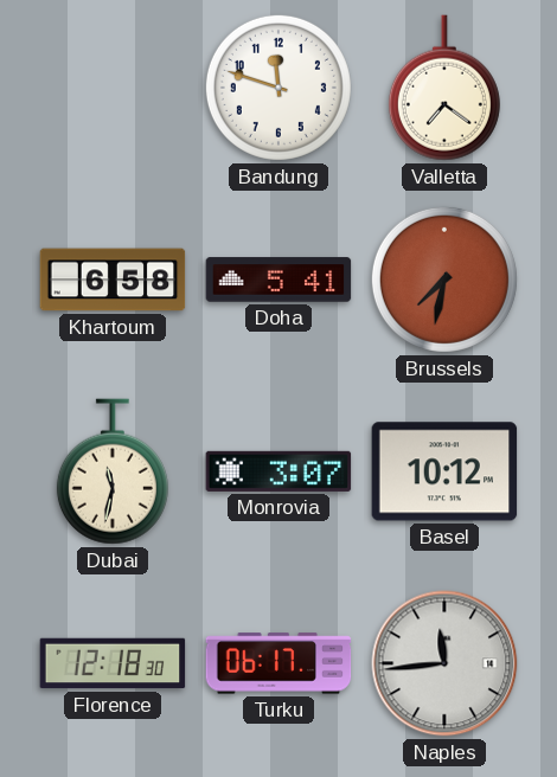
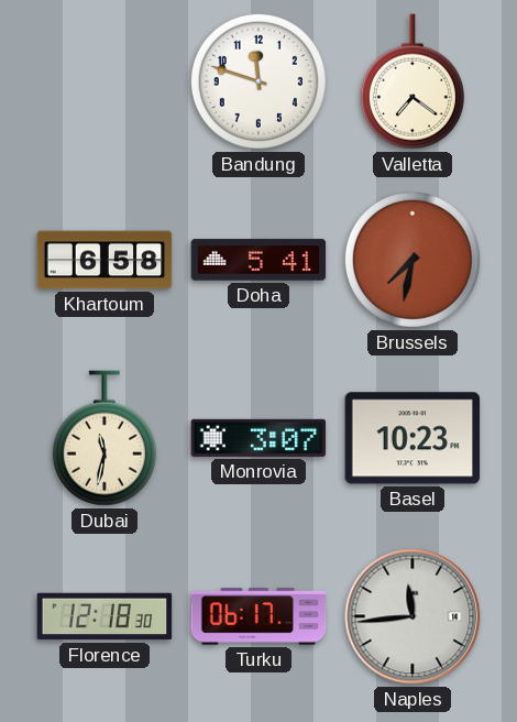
Basel: 10:12 -> 10:23 (413, 438)
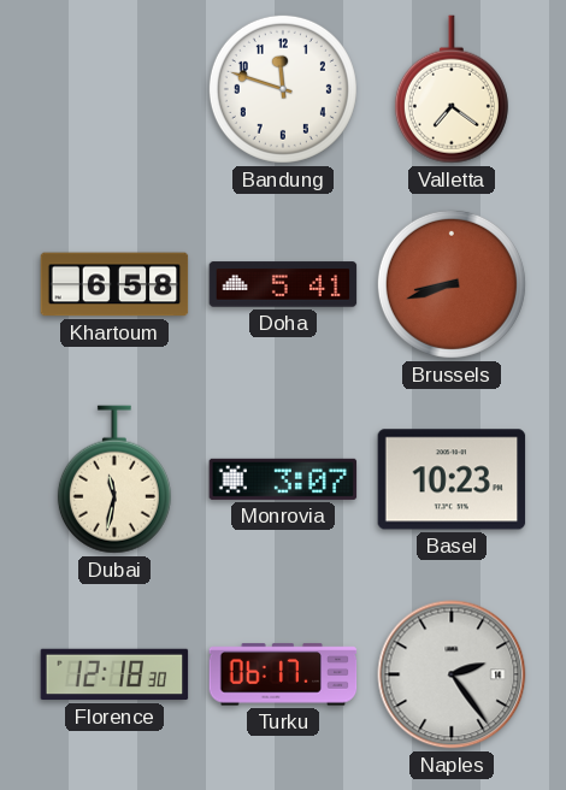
Brussels: 7:32 -> 8:42 (452, 284)
Naples: 11:44 -> 2:24 (452, 674)
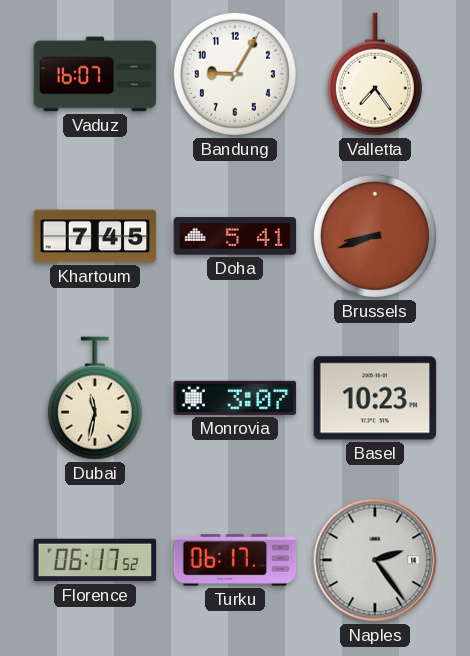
Vaduz: none -> 16:07 (95, 74)
Bandung: 11:48 -> 9:05 (235, 74)
Valletta: 7:21 -> 7:24 (375, 74)
Khartoum: 6:58 -> 7:45 (95, 236)
Florence: 12:18 -> 06:17 (95, 560)
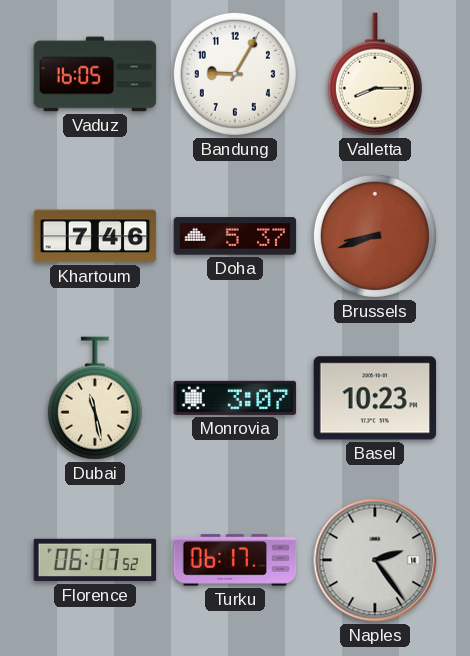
Vaduz: 16:07 -> 16:05 (95, 74)
Valletta: 7:24 -> 8:15 (375, 74)
Khartoum: 7:45 -> 7:46 (95, 236)
Doha: 5:41 -> 5:37 (235, 236)
Dubai: 11:32 -> 11:28 (95, 398)
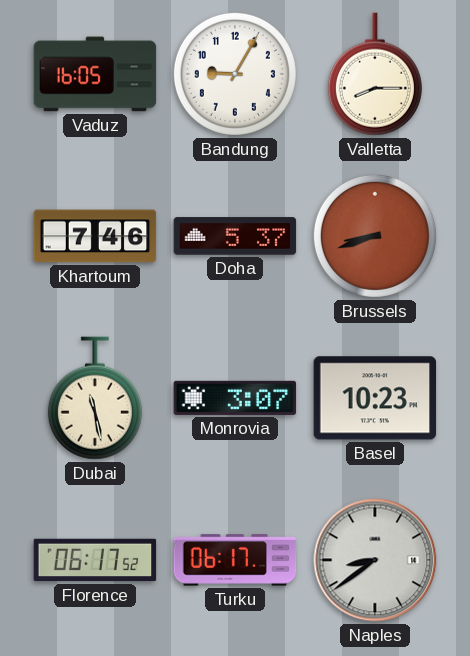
Naples: 2:24 -> 8:39 (375, 560)
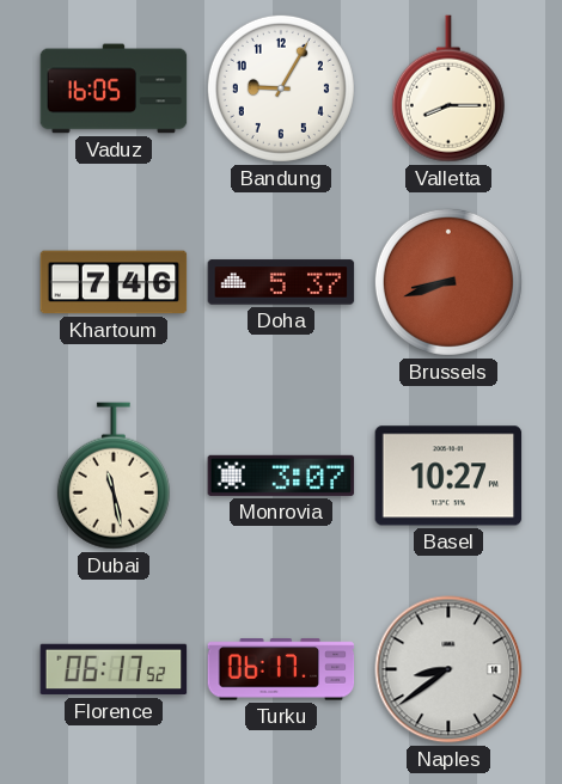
Basel: 10:23 -> 10:27 (448, 476)
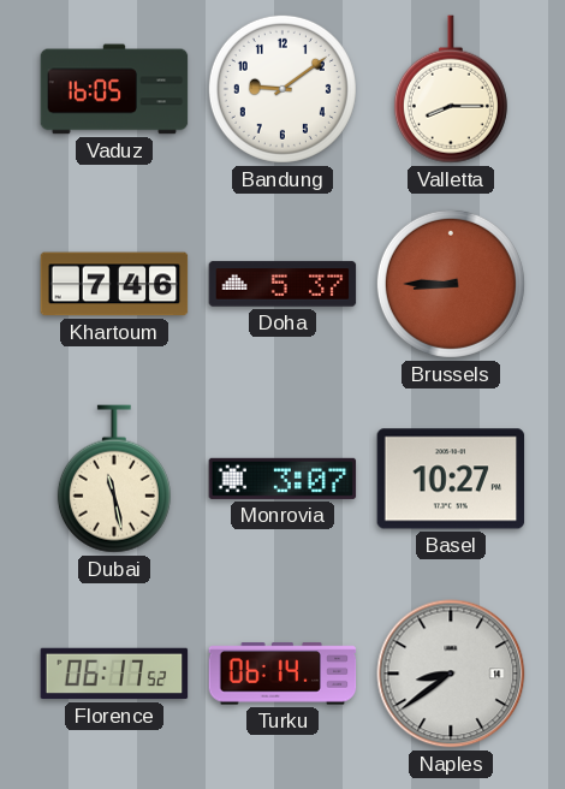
Bandung: 9:05 -> 9:09 (282, 89)
Brussels: 8:42 -> 8:45 (451, 284)
Turku: 06:17 -> 06:14 (282, 674)
